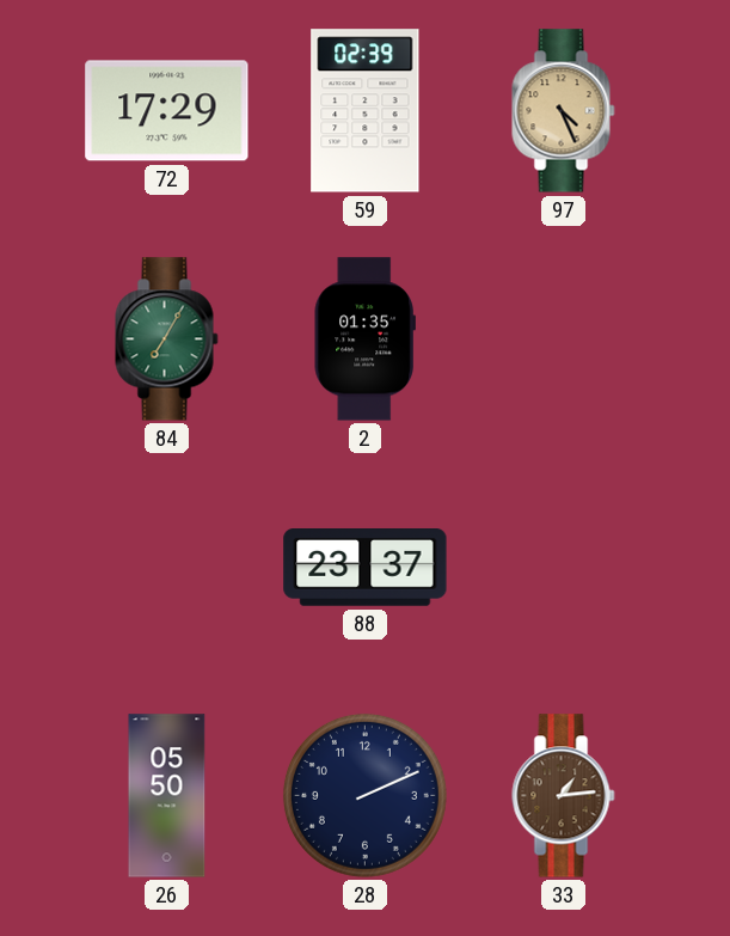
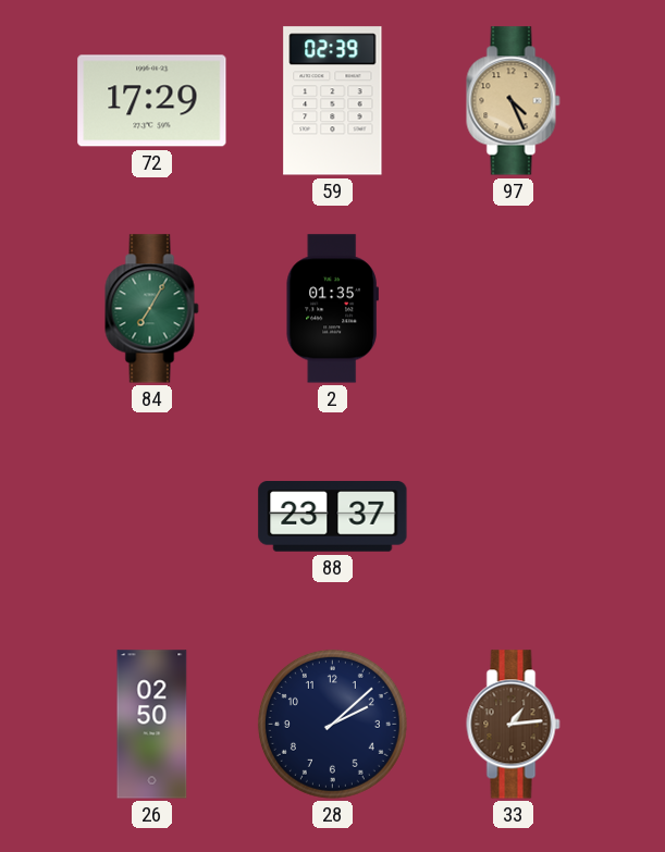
26: 05:50 -> 02:50 (152, 725)
28: 2:11 -> 2:08 (332, 724)
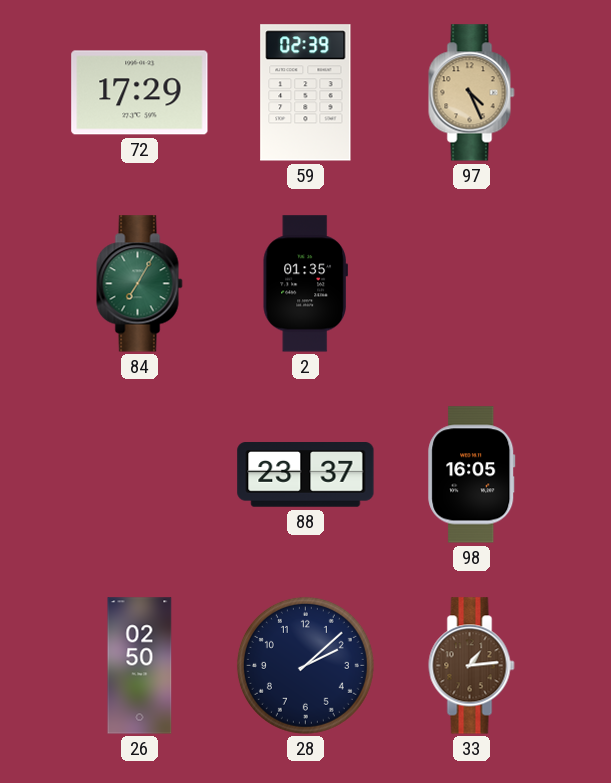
98: none -> 16:05 (472, 475)
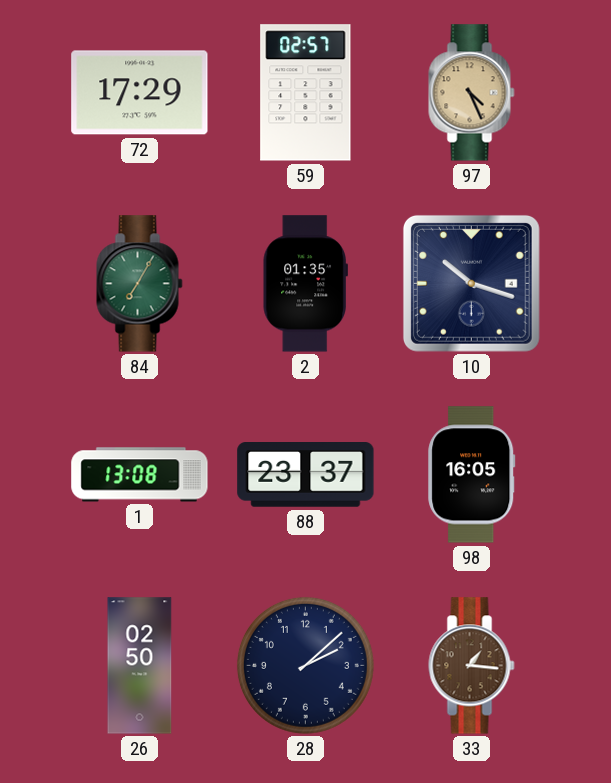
59: 02:39 -> 02:57 (306, 93)
10: none -> 10:18 (471, 283)
1: none -> 13:08 (140, 475)
33: 1:14 -> 1:16 (472, 666)
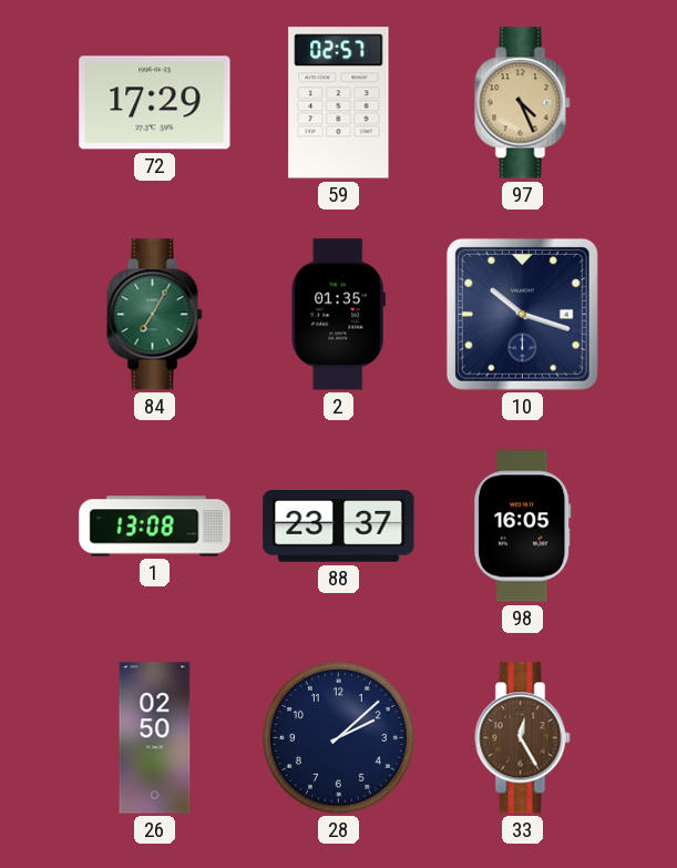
33: 1:16 -> 12:25 (523, 738)
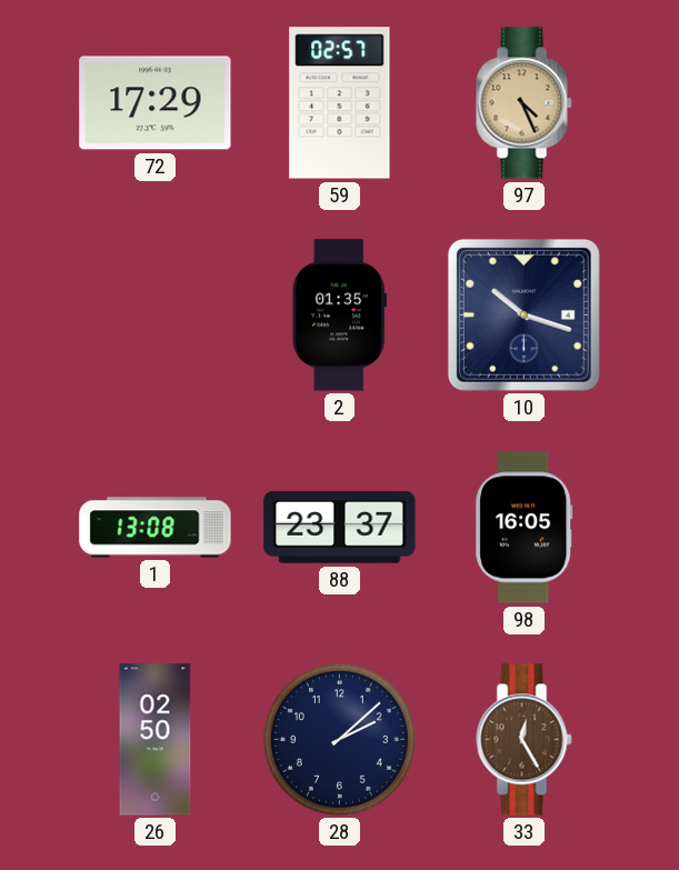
84: 7:05 -> none (155, 315)
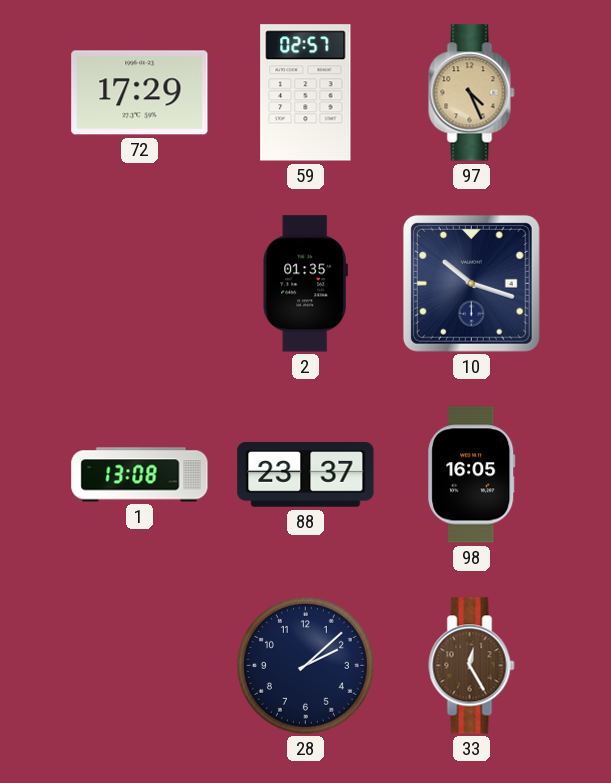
26: 02:50 -> none (156, 740)
